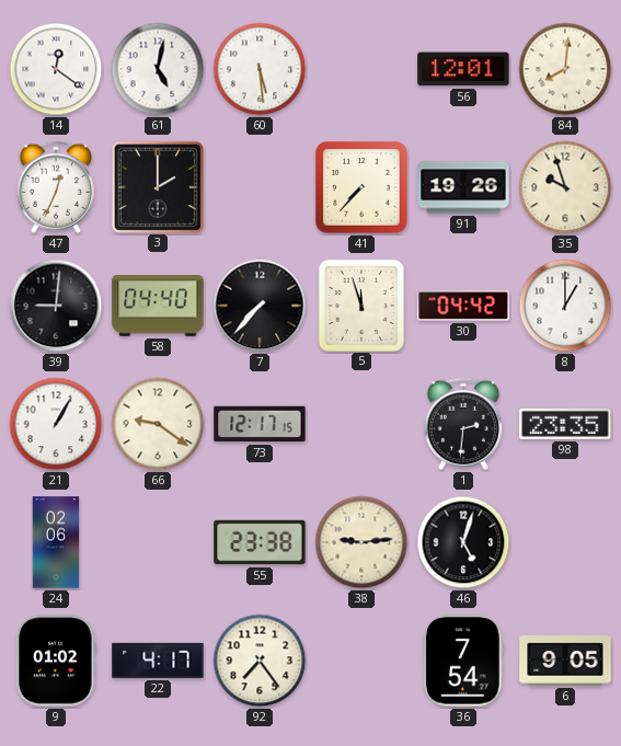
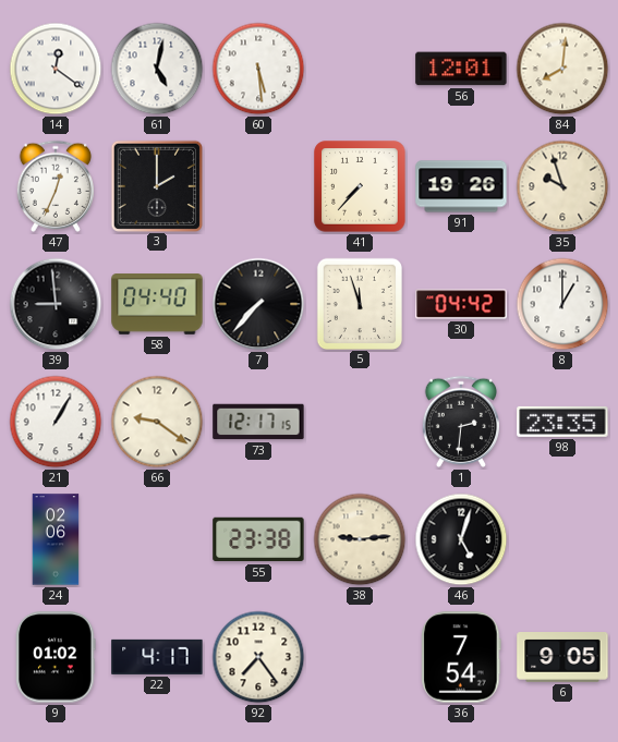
39: 9:01 -> 8:59 (56, 304)
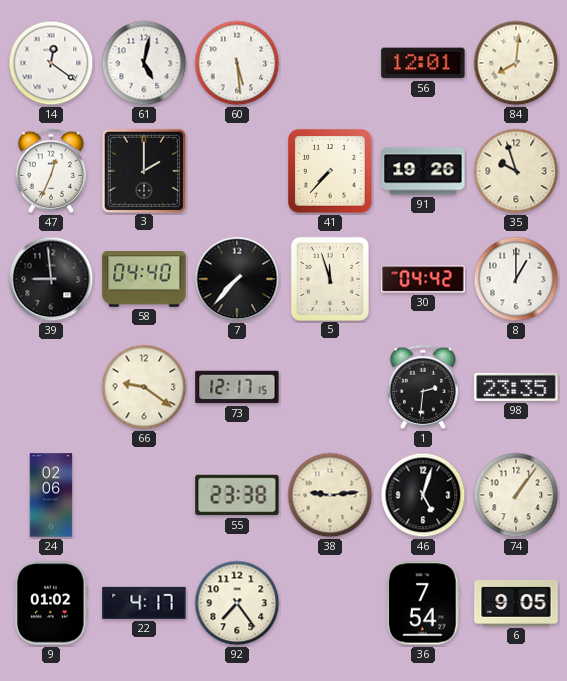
21: 1:05 -> none (56, 422)
74: none -> 1:06 (516, 495)
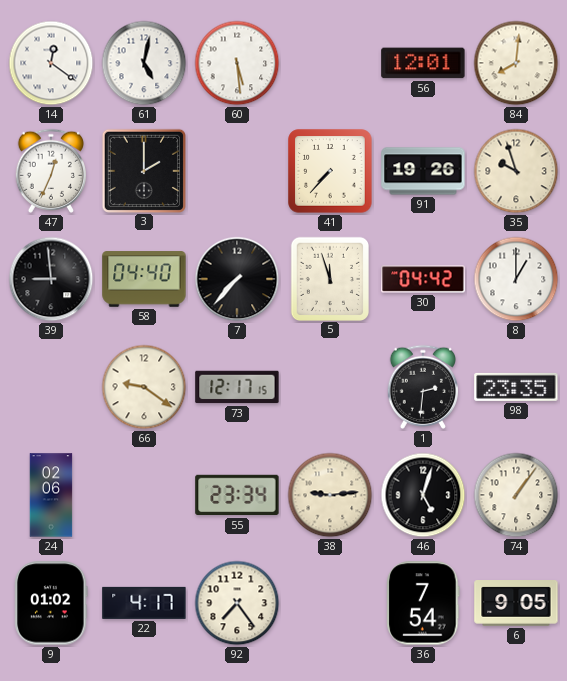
55: 23:38 -> 23:34 (237, 495)
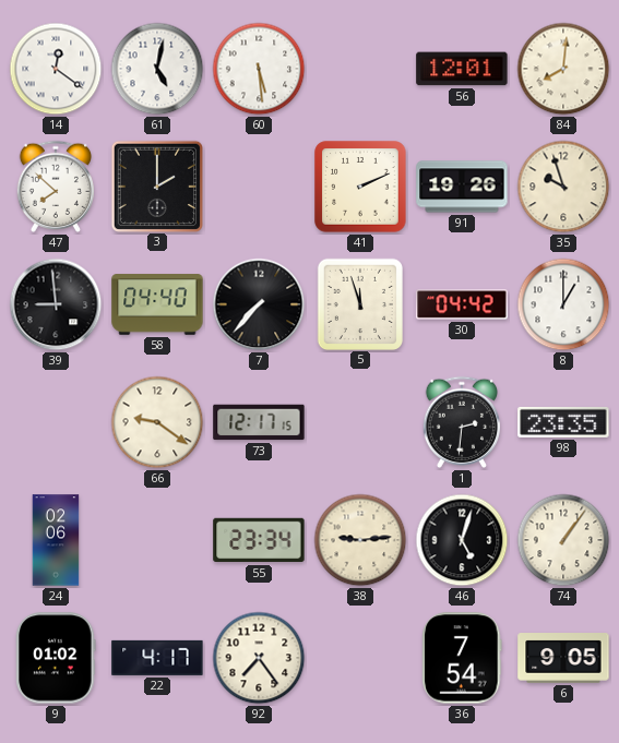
47: 12:34 -> 7:52 (55, 187)
41: 7:37 -> 2:11 (360, 187)
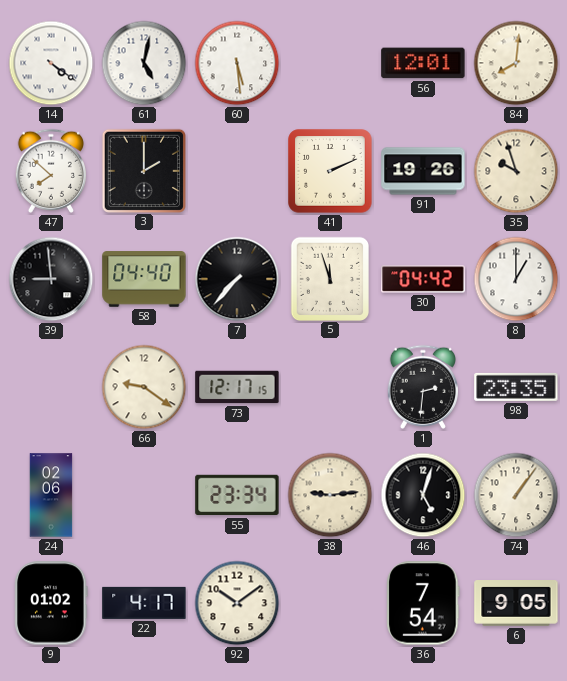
14: 12:21 -> 4:21 (51, 63)
92: 7:24 -> 10:09 (237, 603)
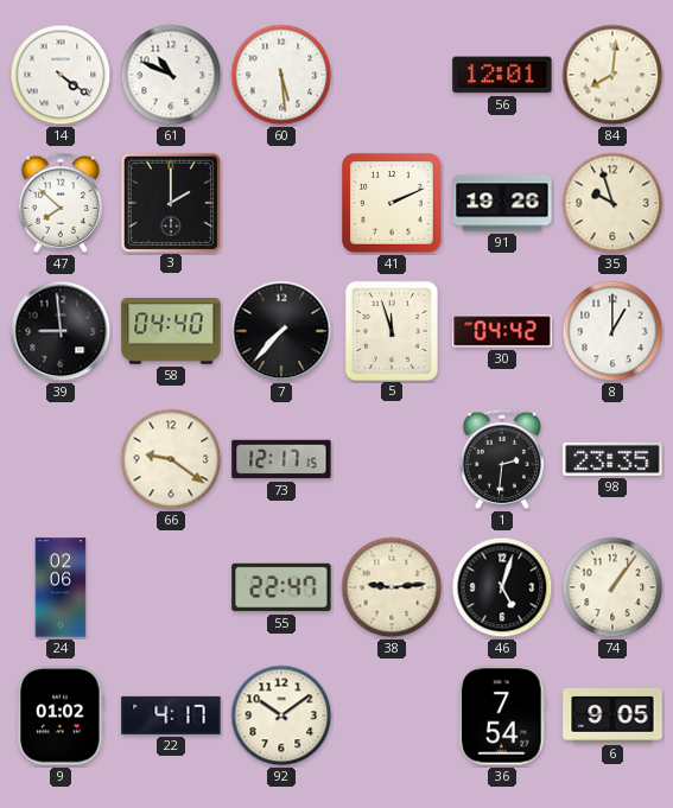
61: 5:02 -> 10:49 (171, 75)
55: 23:34 -> 22:47 (281, 587)
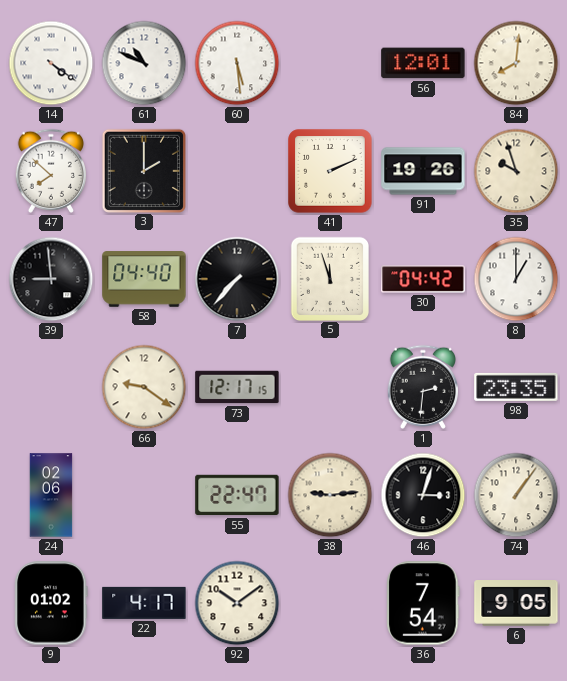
46: 5:03 -> 3:03 (423, 495)
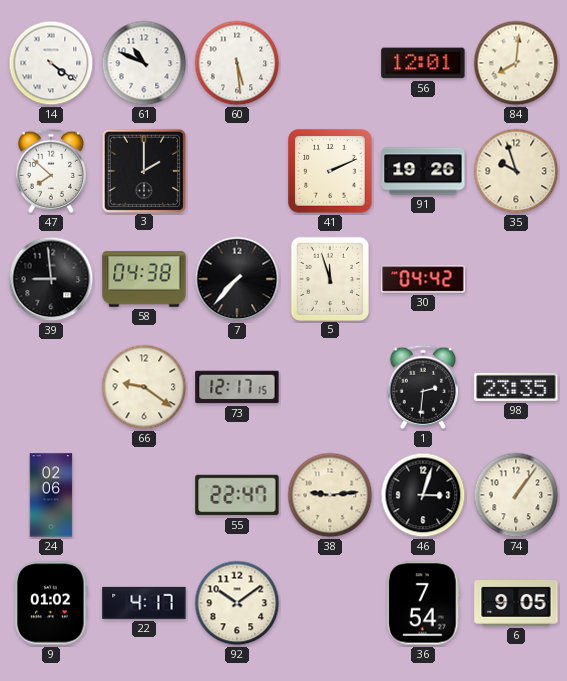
58: 04:40 -> 04:38 (144, 279)
8: 1:00 -> none (516, 279)
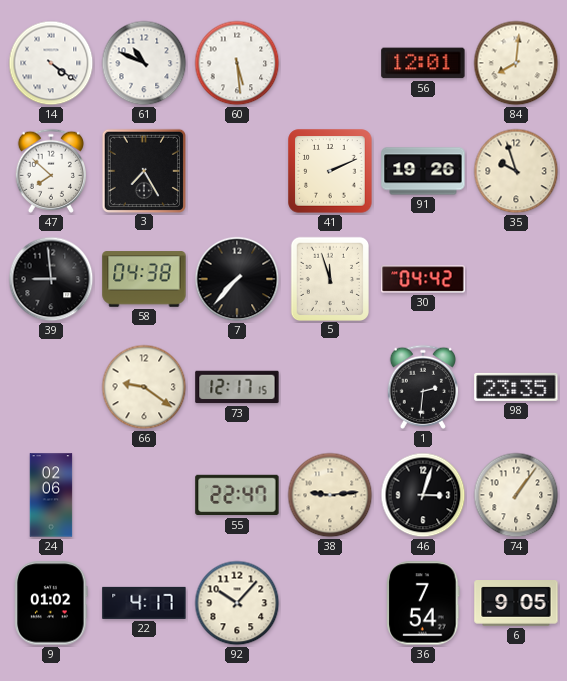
3: 2:00 -> 7:25 (143, 170)
92: 10:09 -> 10:07 (237, 603)
